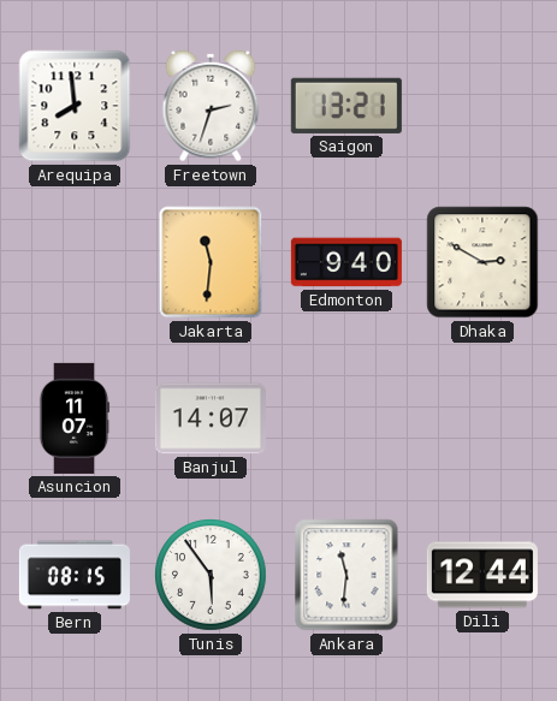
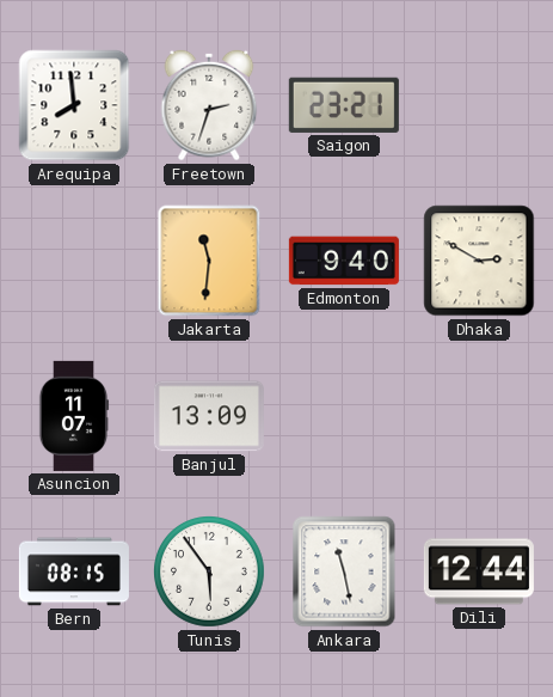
Saigon: 13:21 -> 23:21 (344, 105)
Banjul: 14:07 -> 13:09 (209, 416)
Ankara: 11:31 -> 11:28 (344, 571)
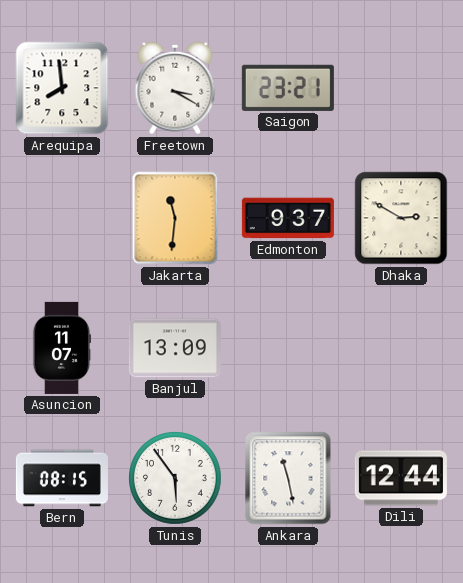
Freetown: 2:33 -> 3:20 (175, 88)
Edmonton: 9:40 -> 9:37 (288, 218)
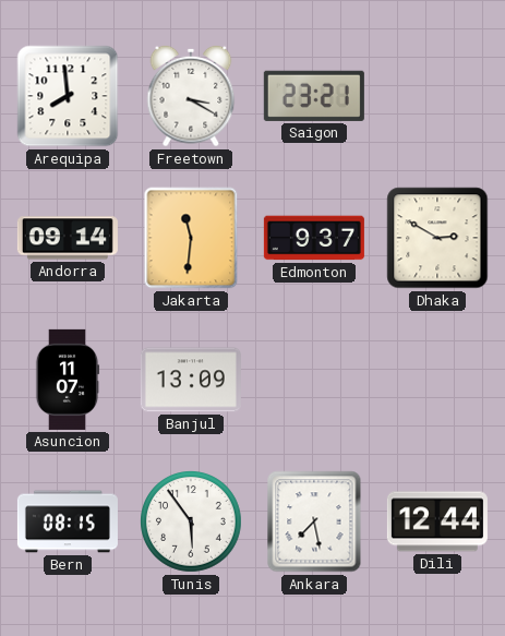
Andorra: none -> 09:14 (68, 238)
Ankara: 11:28 -> 7:28 (314, 521)
